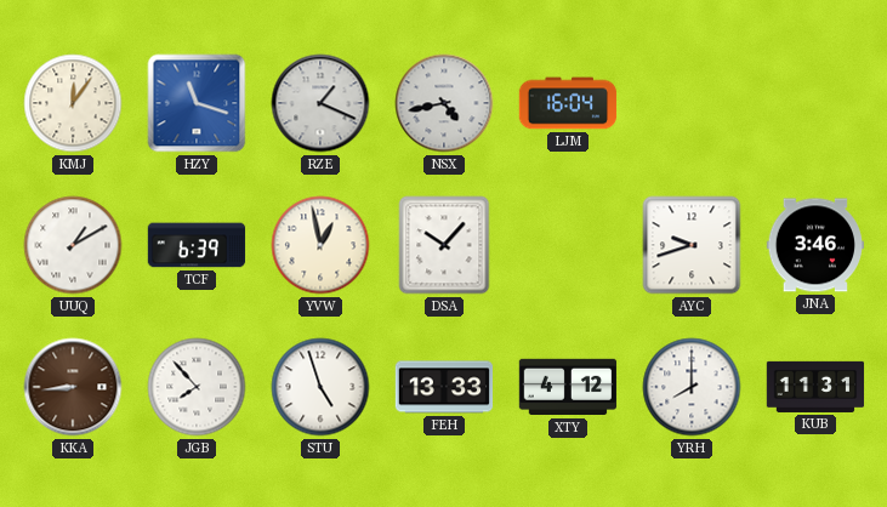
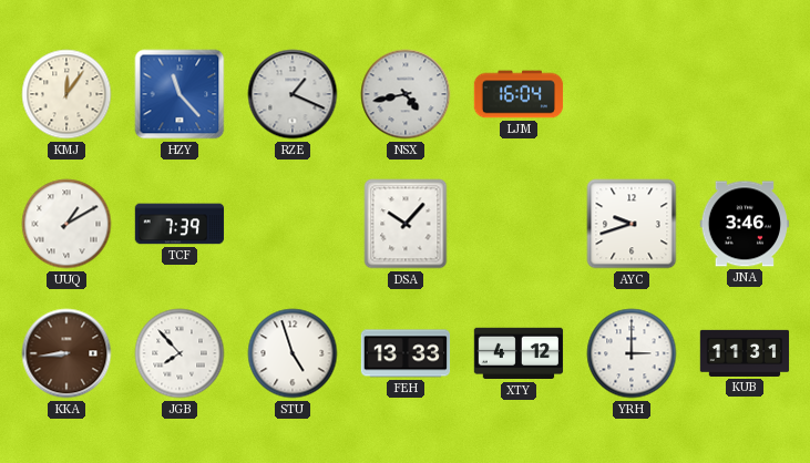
HZY: 11:18 -> 11:23 (180, 94)
TCF: 6:39 -> 7:39 (180, 224)
YVW: 12:58 -> none (320, 245)
YRH: 8:00 -> 3:00 (632, 353)
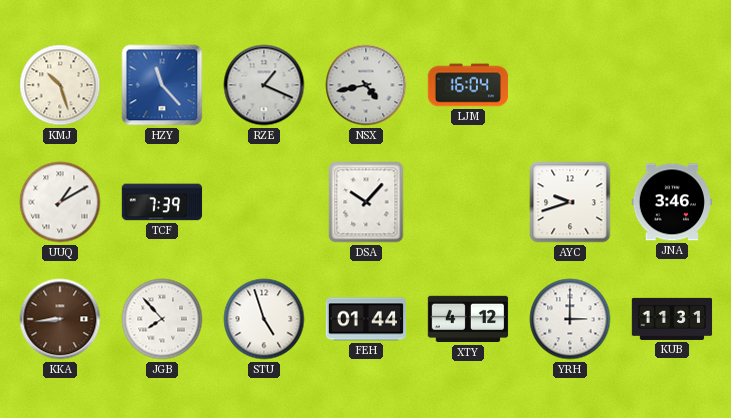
KMJ: 12:06 -> 10:27 (60, 85)
FEH: 13:33 -> 01:44 (366, 319)
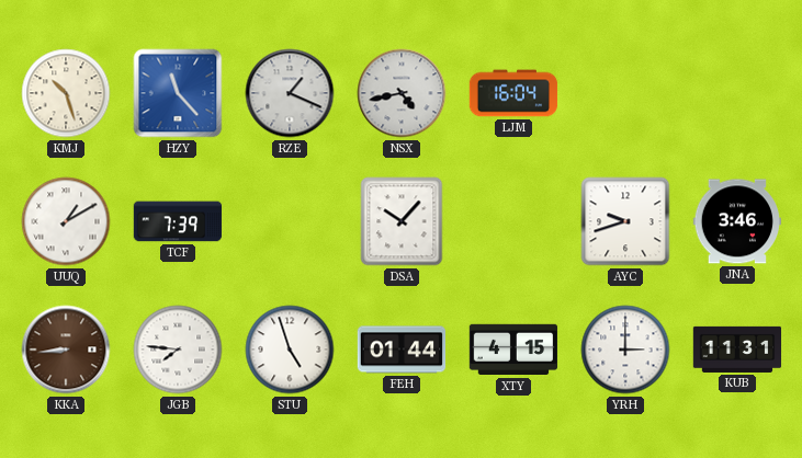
JGB: 7:53 -> 7:46 (178, 350)
XTY: 4:12 -> 4:15 (513, 350)
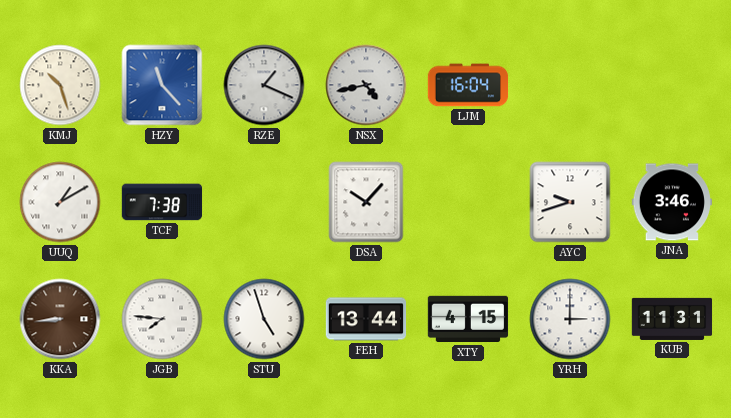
TCF: 7:39 -> 7:38 (162, 202)
FEH: 01:44 -> 13:44 (366, 319)
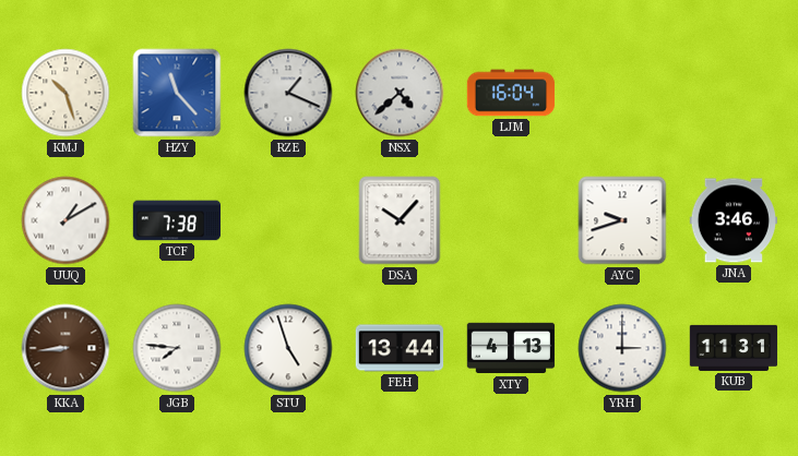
NSX: 4:43 -> 4:38 (400, 93)
XTY: 4:15 -> 4:13 (511, 348)
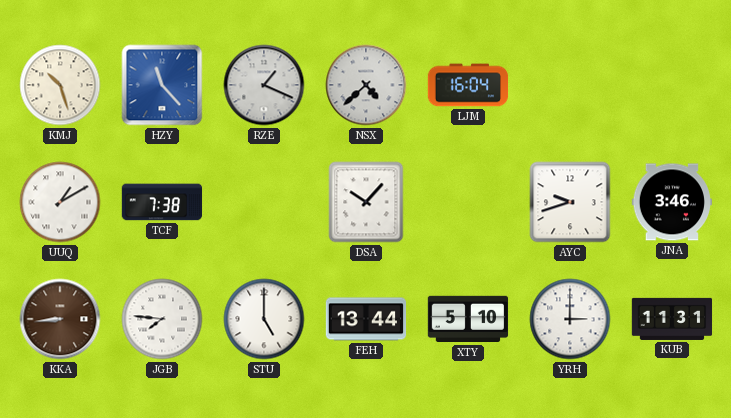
STU: 4:57 -> 5:00 (264, 319)
XTY: 4:13 -> 5:10 (468, 319)
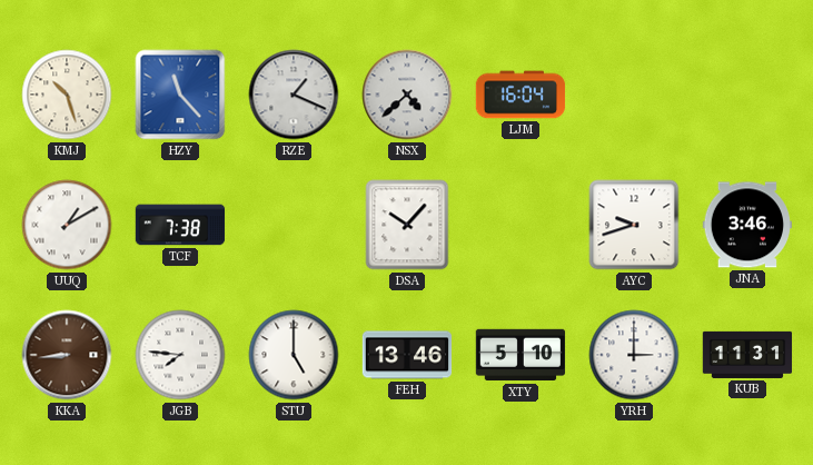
FEH: 13:44 -> 13:46 (407, 355)
